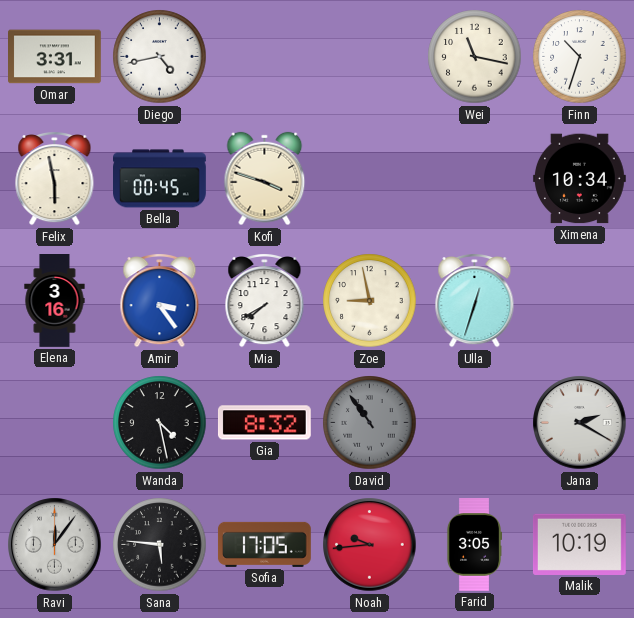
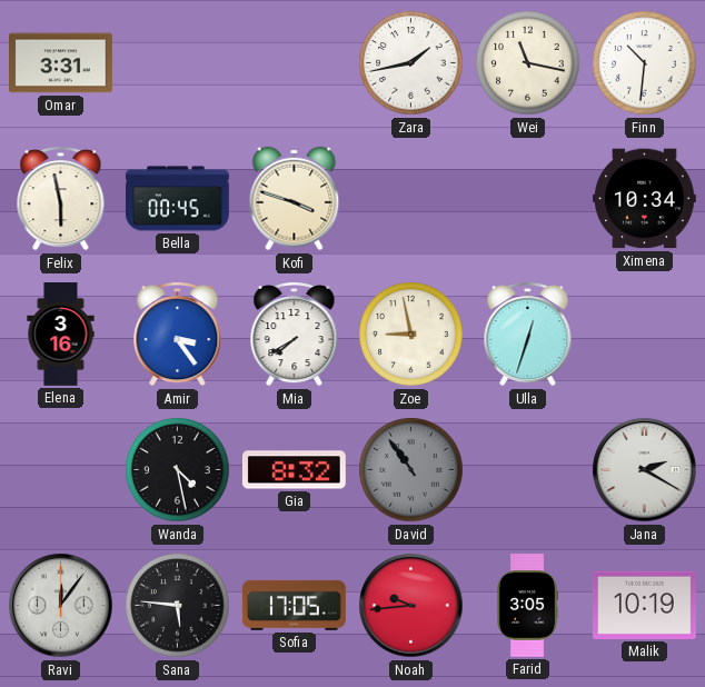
Diego: 4:43 -> none (160, 57)
Zara: none -> 1:43 (411, 63)
Finn: 10:33 -> 10:31 (645, 63)
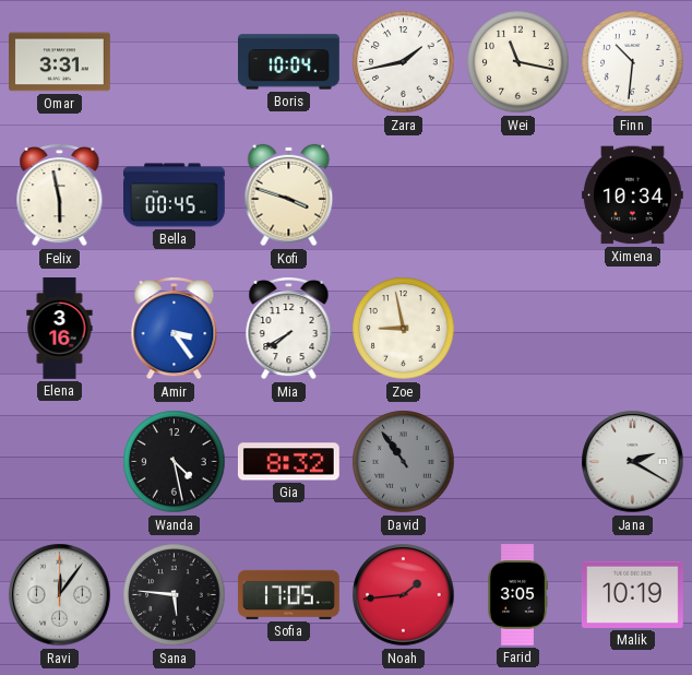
Boris: none -> 10:04 (289, 62)
Ulla: 12:33 -> none (528, 335)
Noah: 9:44 -> 1:44 (404, 595)
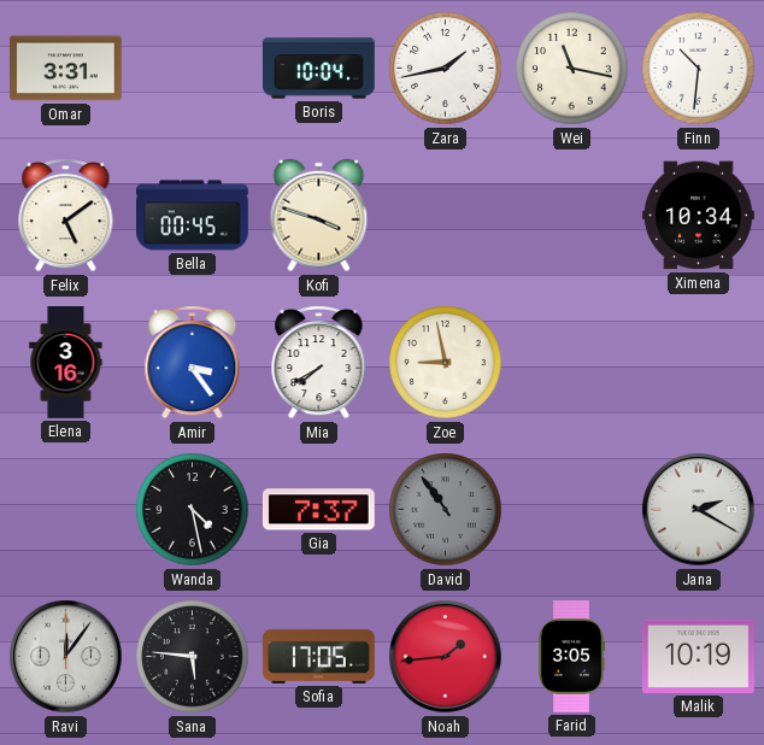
Felix: 5:58 -> 5:09 (66, 216)
Gia: 8:32 -> 7:37 (318, 510)
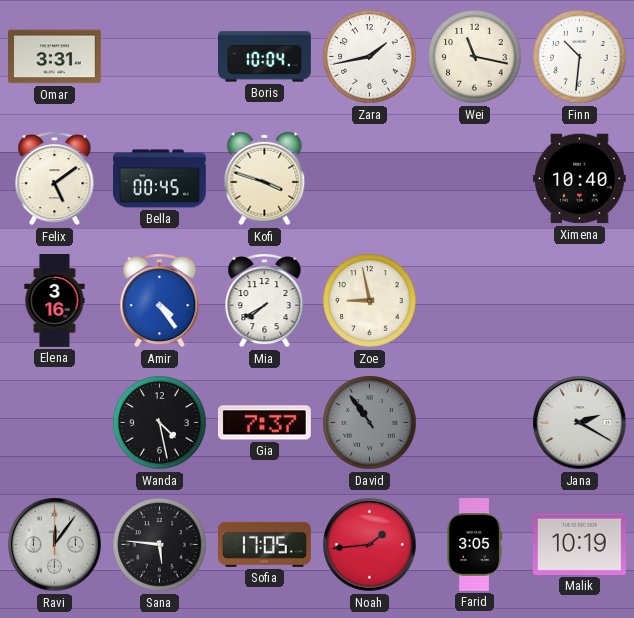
Ximena: 10:34 -> 10:40 (579, 179)
Amir: 3:24 -> 4:24 (160, 301)
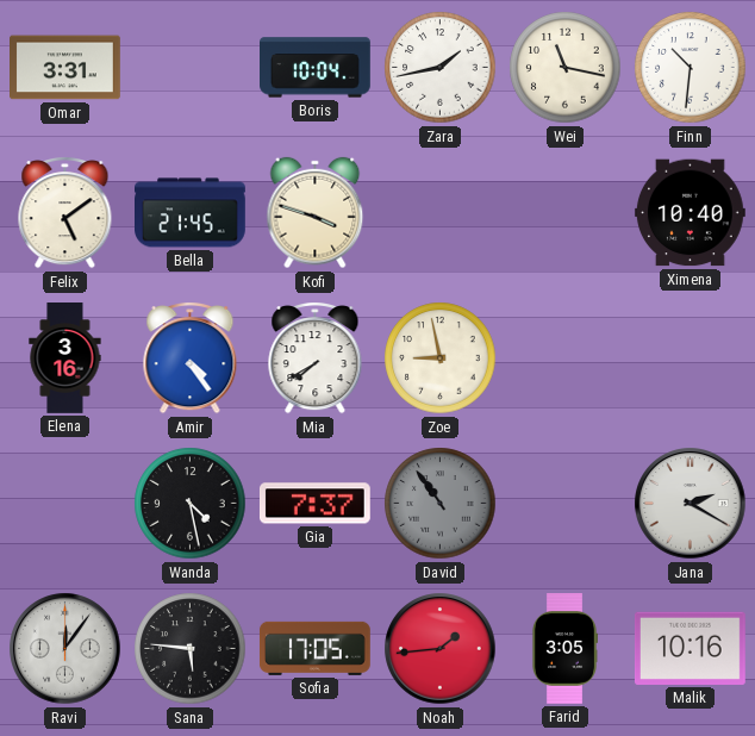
Bella: 00:45 -> 21:45 (191, 213)
Malik: 10:19 -> 10:16 (690, 648)
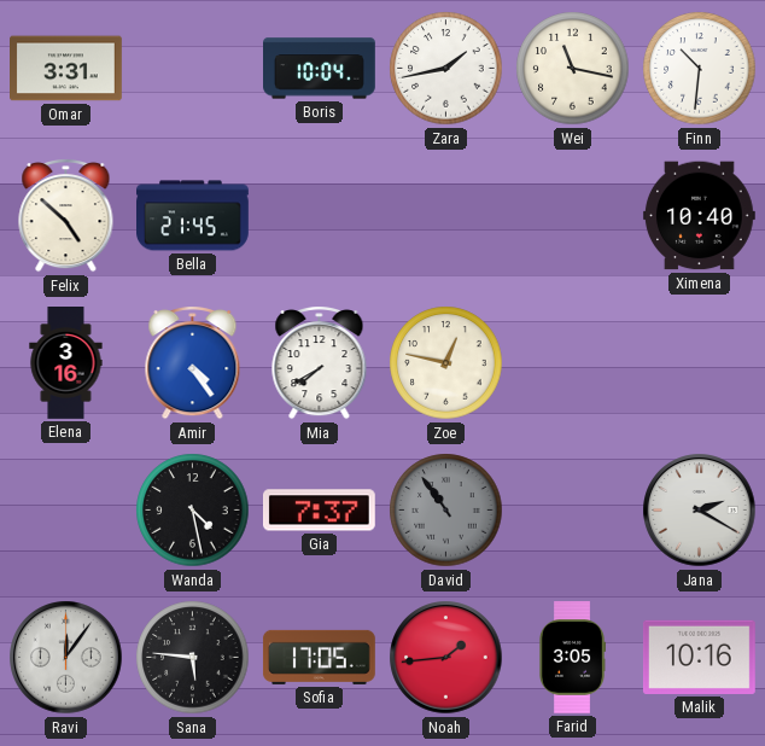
Felix: 5:09 -> 4:52 (66, 216)
Kofi: 3:48 -> none (316, 213)
Zoe: 8:58 -> 12:47 (446, 363)
